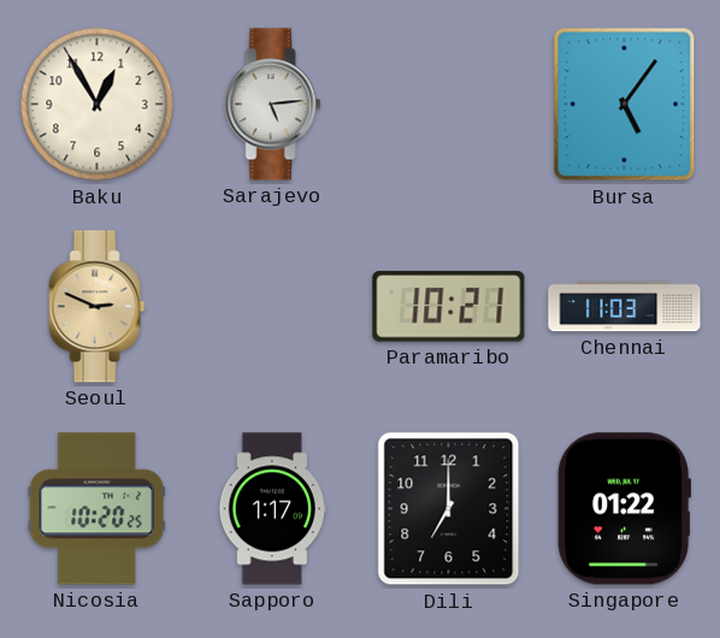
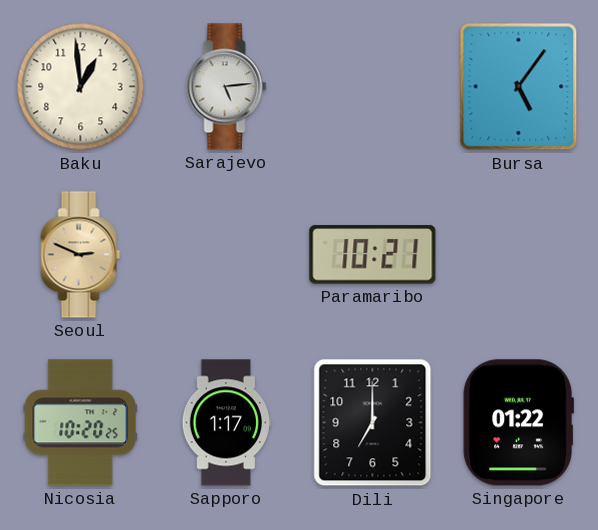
Baku: 12:55 -> 12:59 (81, 87)
Chennai: 11:03 -> none (625, 307)
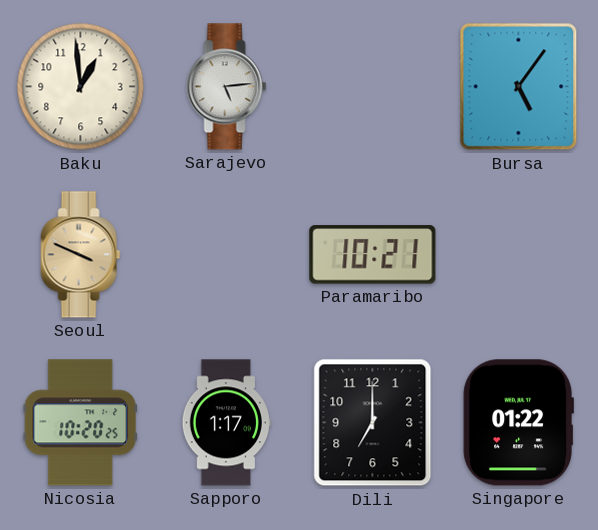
Seoul: 2:49 -> 3:49 (81, 255)
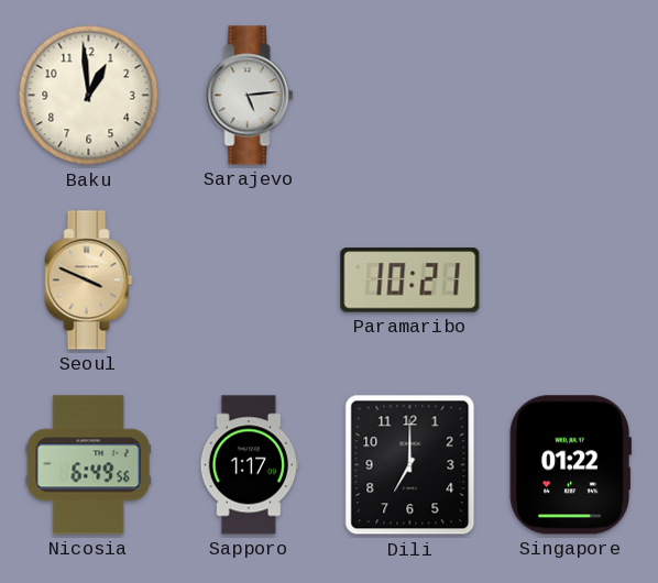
Bursa: 5:06 -> none (519, 87)
Nicosia: 10:20 -> 6:49 (88, 465)
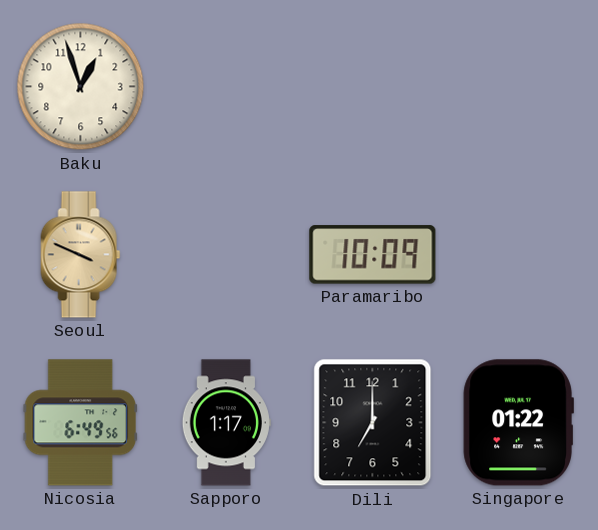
Baku: 12:59 -> 12:57 (81, 87)
Sarajevo: 5:14 -> none (250, 96)
Paramaribo: 10:21 -> 10:09 (373, 255)
